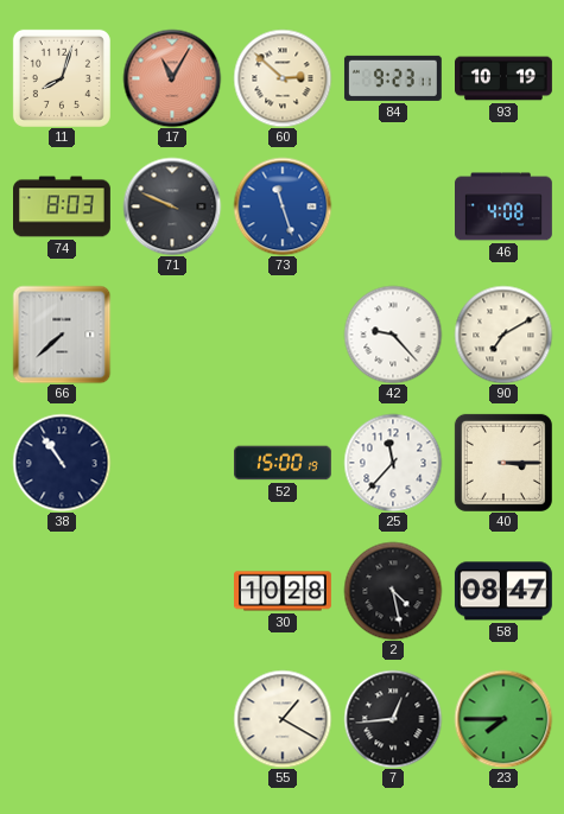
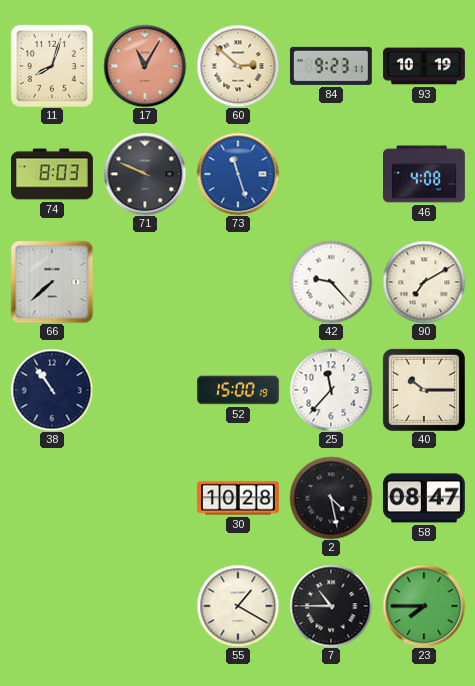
40: 3:15 -> 10:15 (424, 390)
7: 12:44 -> 10:45 (331, 606)
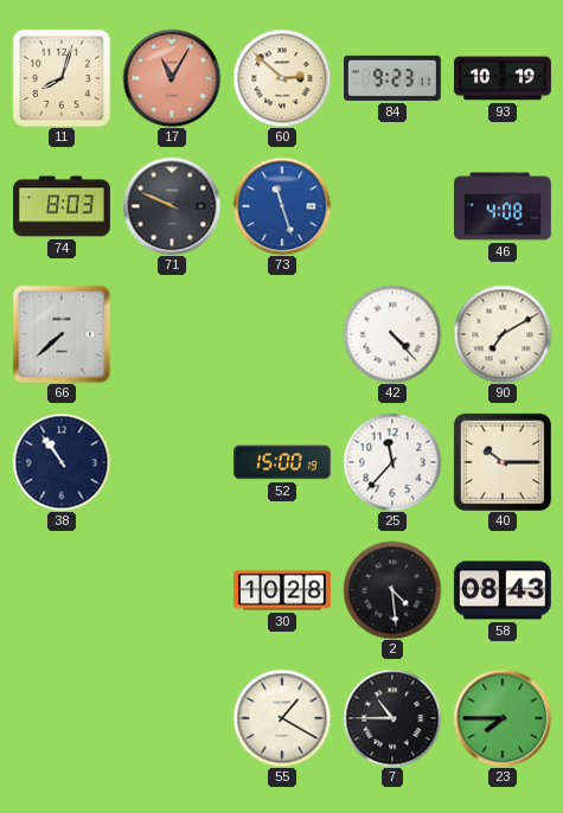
42: 9:23 -> 4:23 (392, 334)
2: 4:28 -> 4:29 (392, 590)
58: 08:47 -> 08:43 (503, 590)
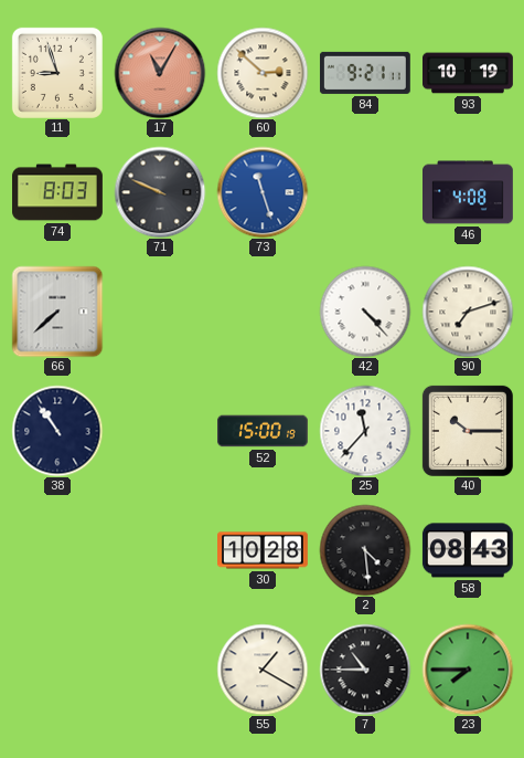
11: 8:03 -> 8:57 (57, 73)
84: 9:23 -> 9:21 (365, 73)
90: 7:10 -> 7:12 (468, 312)
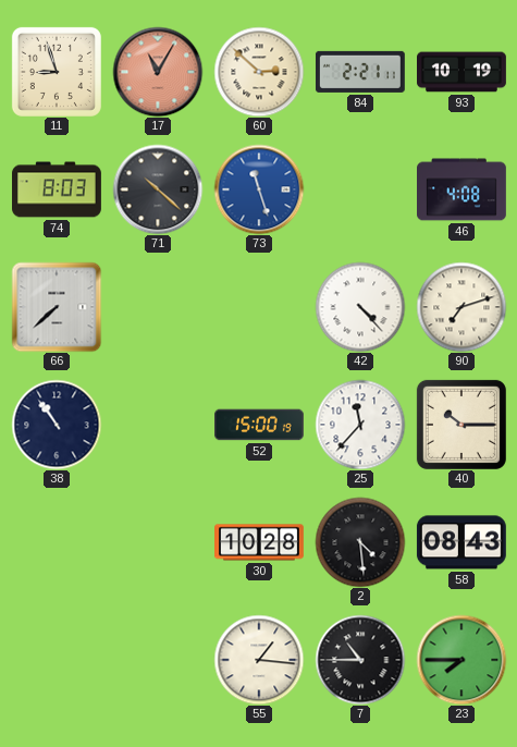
84: 9:21 -> 2:21 (360, 72)
71: 9:49 -> 10:22 (158, 189)
55: 1:20 -> 1:16 (259, 660)
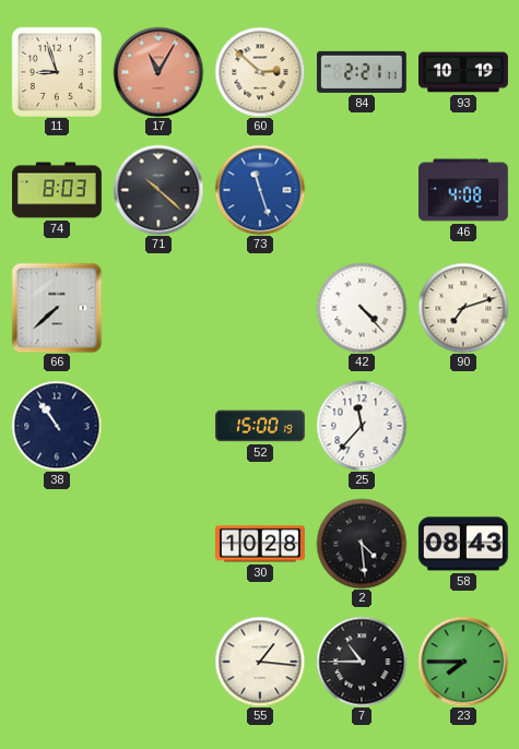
40: 10:15 -> none (461, 425)
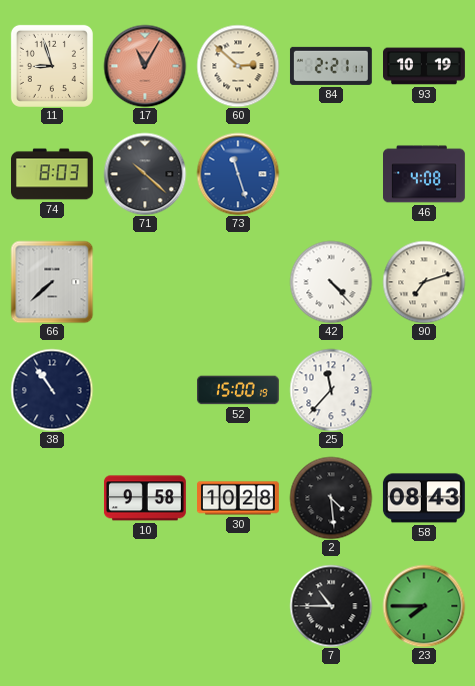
10: none -> 9:58 (145, 498)
55: 1:16 -> none (260, 662)
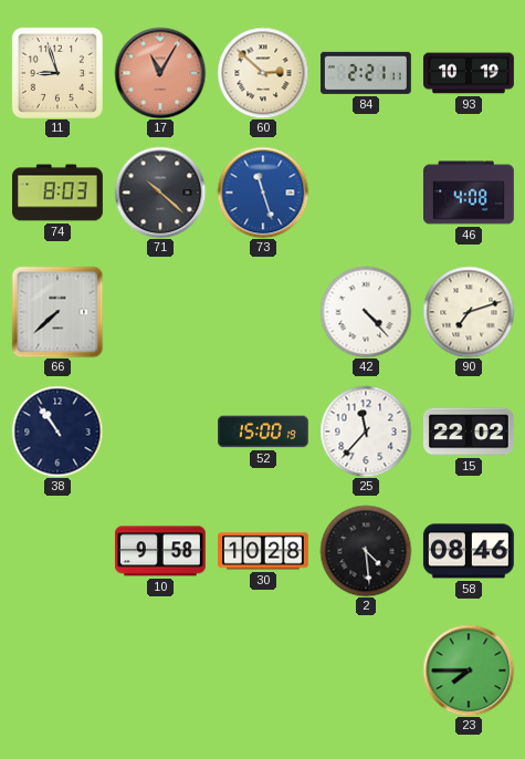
15: none -> 22:02 (469, 432)
58: 08:43 -> 08:46 (469, 551)
7: 10:45 -> none (331, 606)
